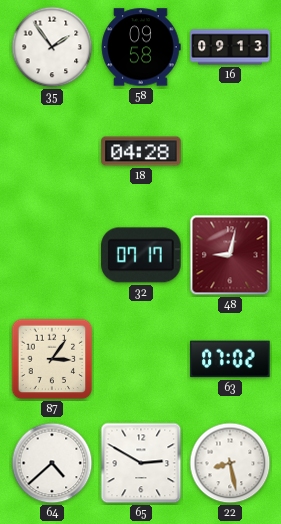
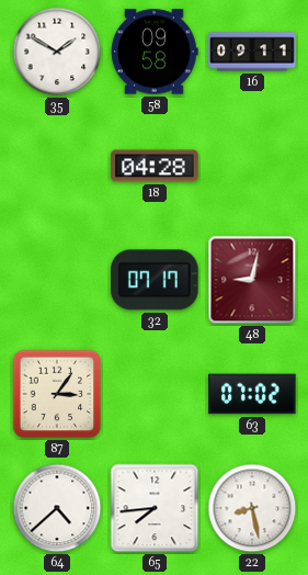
35: 1:54 -> 1:50 (57, 52)
16: 09:13 -> 09:11 (252, 52)
65: 2:50 -> 7:44 (155, 508)
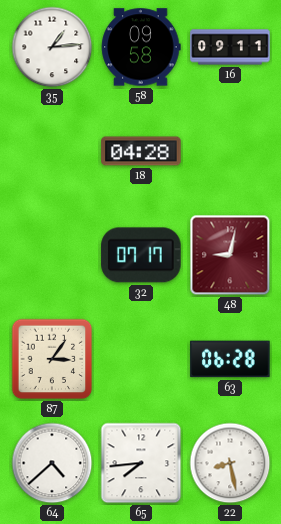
35: 1:50 -> 1:14 (52, 47)
63: 07:02 -> 06:28 (230, 359)
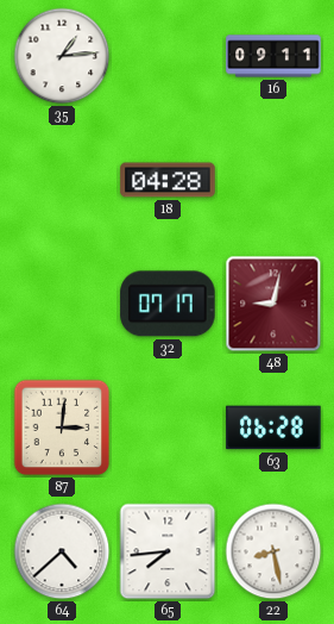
58: 09:58 -> none (141, 47)
87: 3:06 -> 3:01 (62, 428)
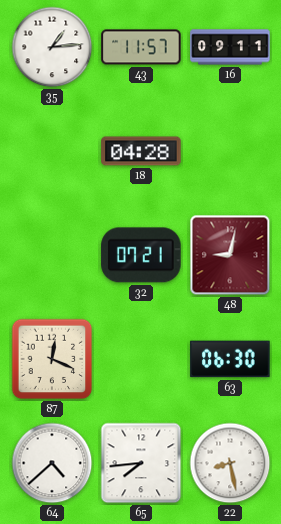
43: none -> 11:57 (141, 47)
32: 07:17 -> 07:21 (141, 255)
87: 3:01 -> 12:19 (52, 359)
63: 06:28 -> 06:30 (230, 359)
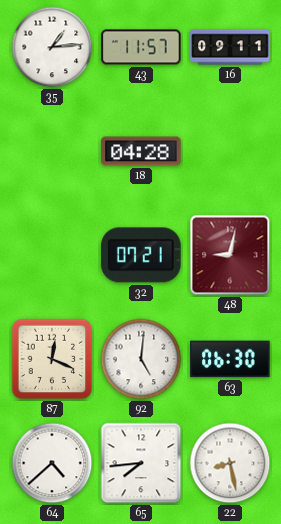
92: none -> 5:01 (141, 359)
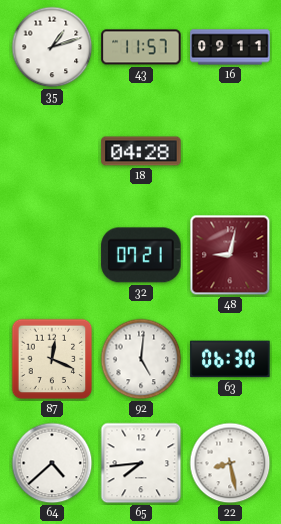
35: 1:14 -> 1:12 (52, 47)
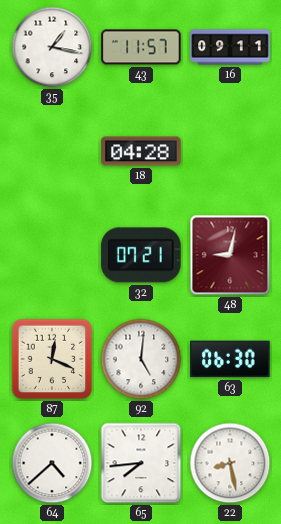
35: 1:12 -> 1:17 (52, 47)
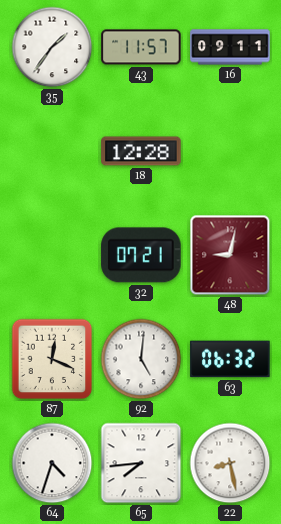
35: 1:17 -> 1:36 (52, 47)
18: 04:28 -> 12:28 (141, 151)
63: 06:30 -> 06:32 (230, 359)
64: 4:38 -> 4:33 (52, 463)
